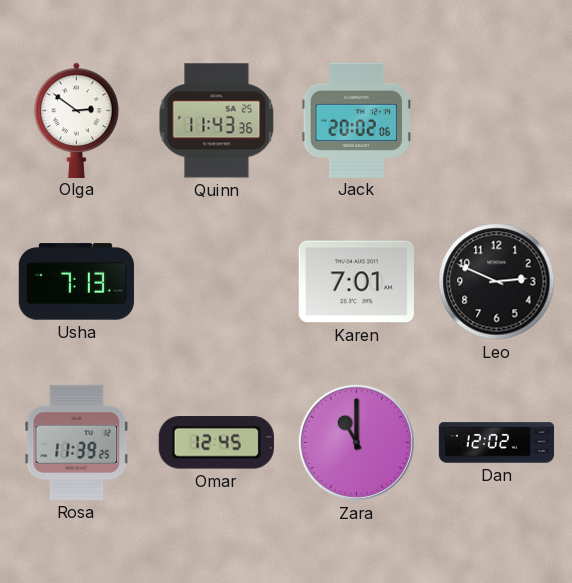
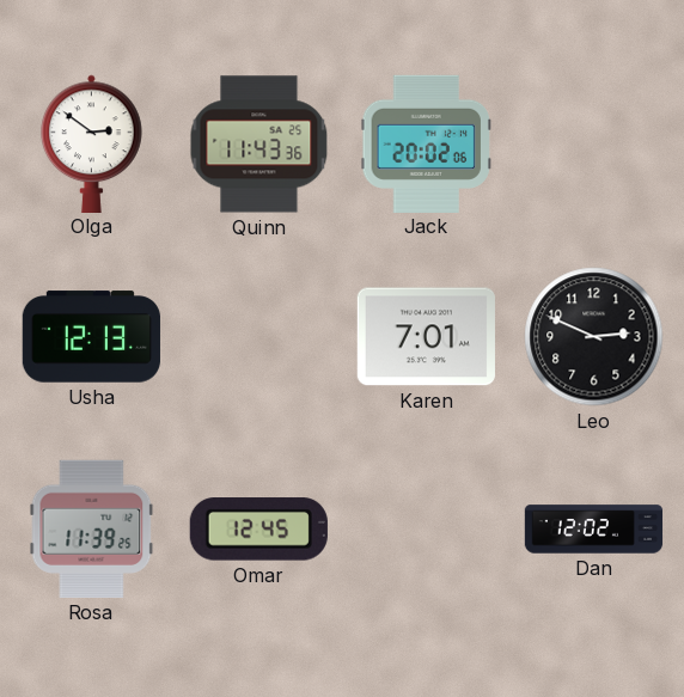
Usha: 7:13 -> 12:13 (91, 337)
Zara: 11:00 -> none (356, 442)
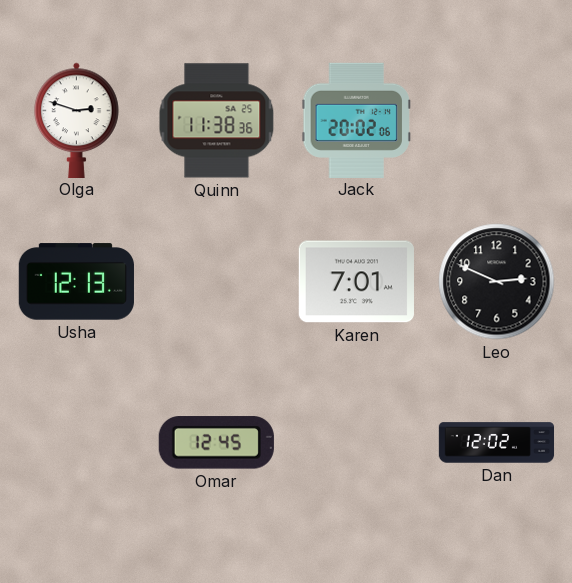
Olga: 2:51 -> 2:48 (77, 120)
Quinn: 11:43 -> 11:38 (217, 121)
Rosa: 11:39 -> none (92, 528)
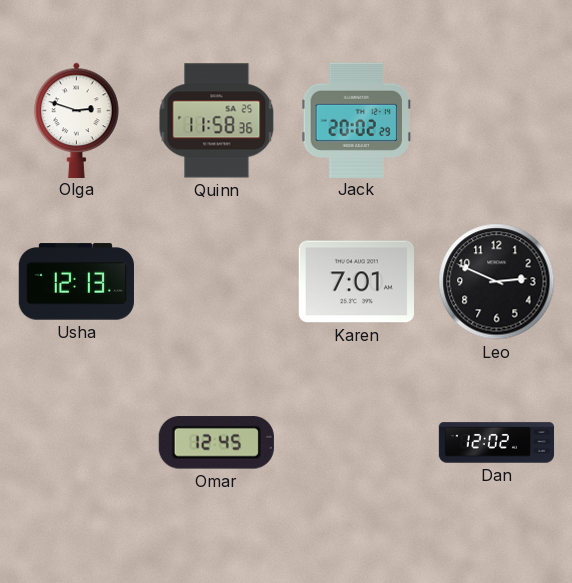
Quinn: 11:38 -> 11:58 (217, 121)
Jack: 20:02:06 -> 20:02:29 (356, 120)
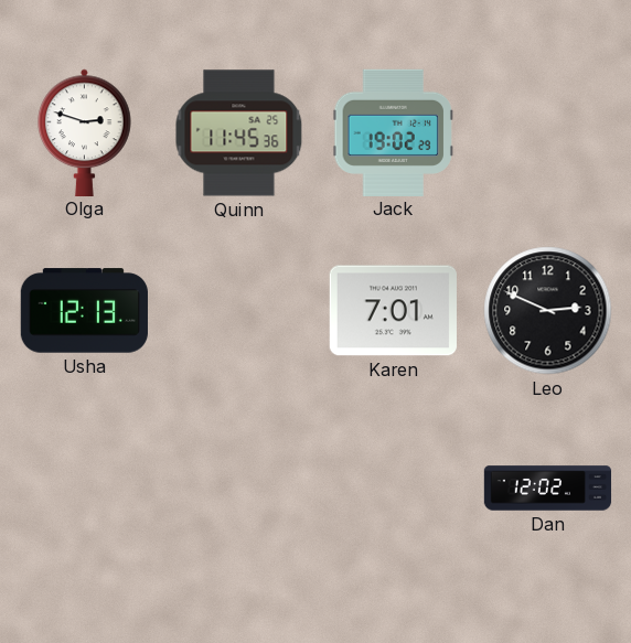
Quinn: 11:58 -> 11:45 (239, 133)
Jack: 20:02 -> 19:02 (393, 132)
Omar: 12:45 -> none (216, 443)
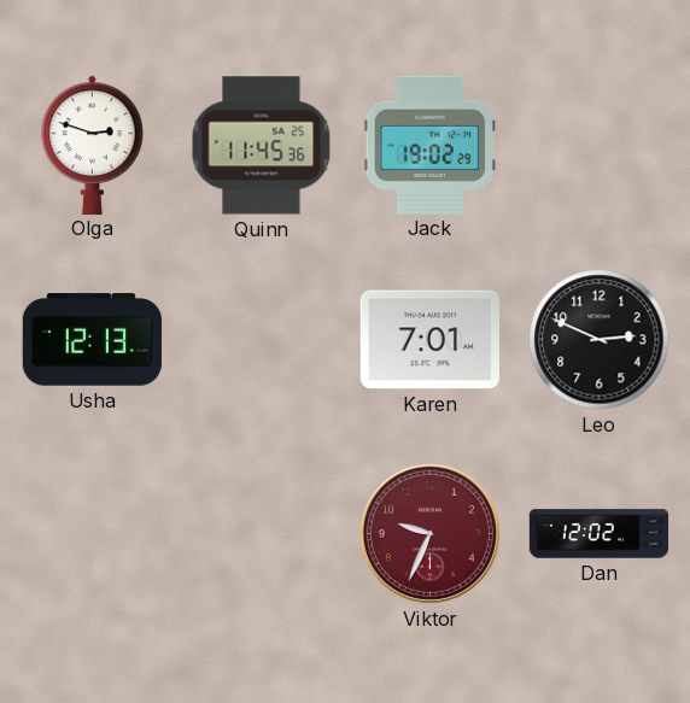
Viktor: none -> 9:34 (429, 533)
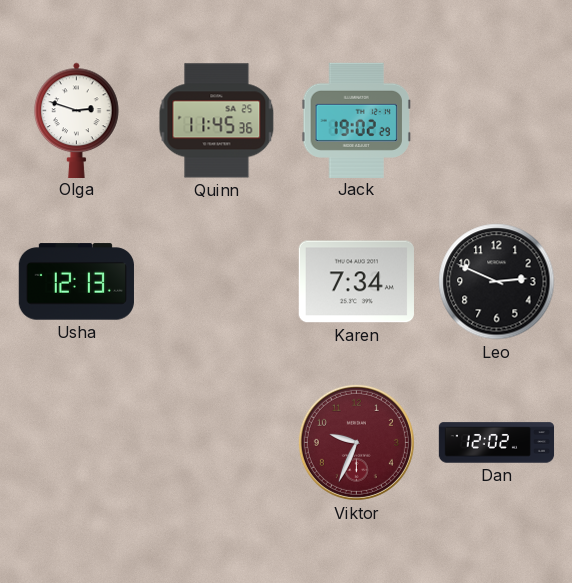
Karen: 7:01 -> 7:34 (356, 282)
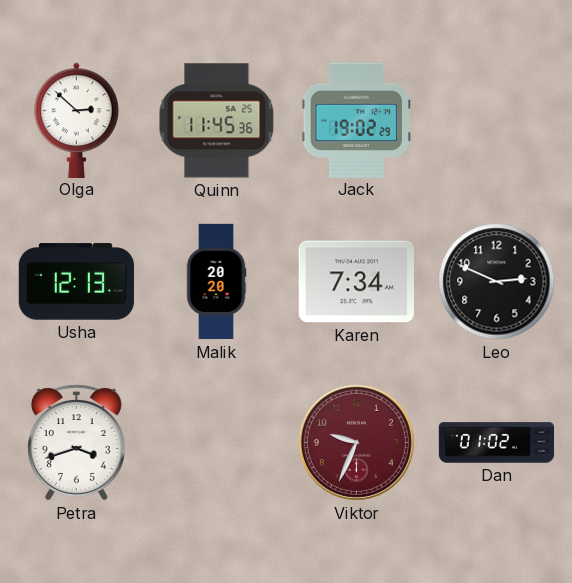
Olga: 2:48 -> 2:52 (77, 120)
Malik: none -> 20:20 (216, 282)
Petra: none -> 3:42 (76, 443)
Dan: 12:02 -> 01:02 (497, 443)
